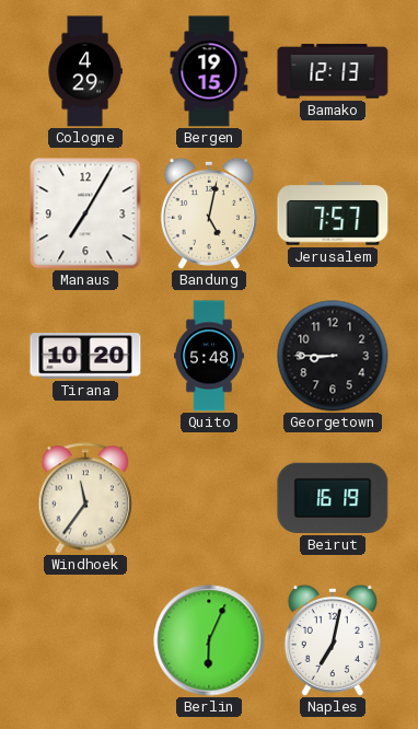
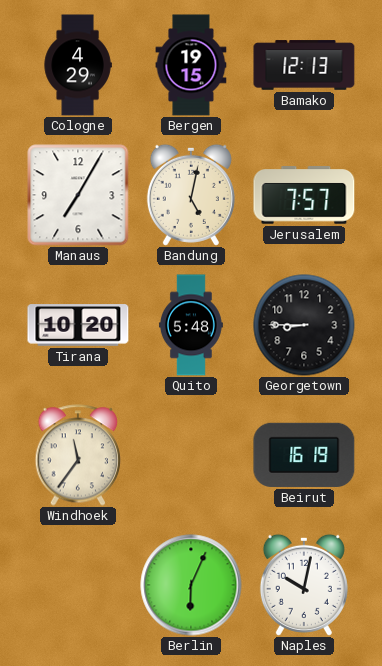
Naples: 7:02 -> 10:02 (304, 585)
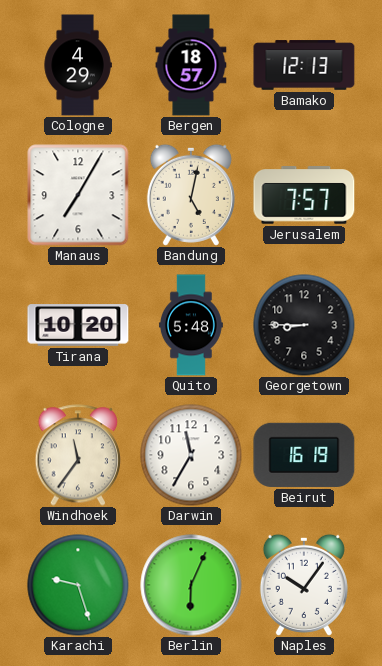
Bergen: 19:15 -> 18:57 (191, 65)
Darwin: none -> 11:35 (191, 455)
Karachi: none -> 9:27 (78, 585)
Naples: 10:02 -> 10:06 (304, 585)
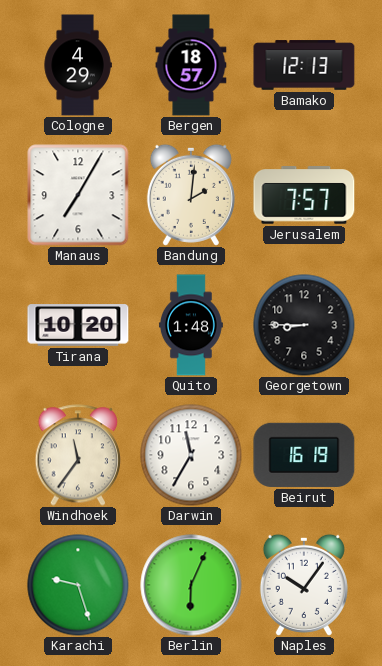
Bandung: 5:02 -> 2:01 (191, 195)
Quito: 5:48 -> 1:48 (191, 325)
